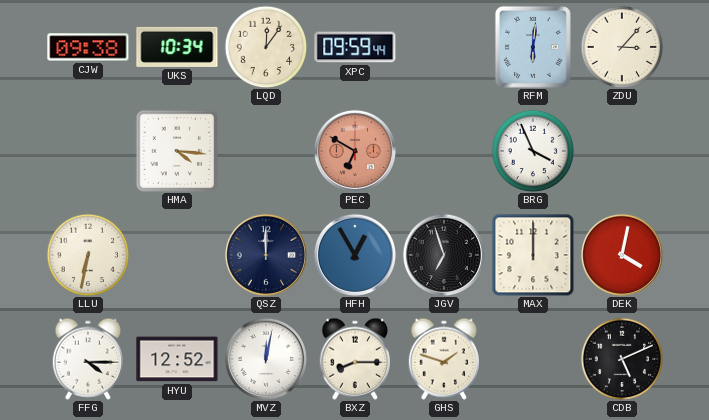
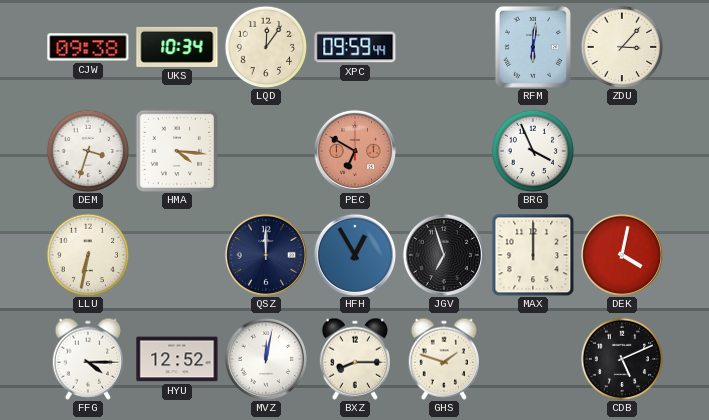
DEM: none -> 3:33 (88, 151)
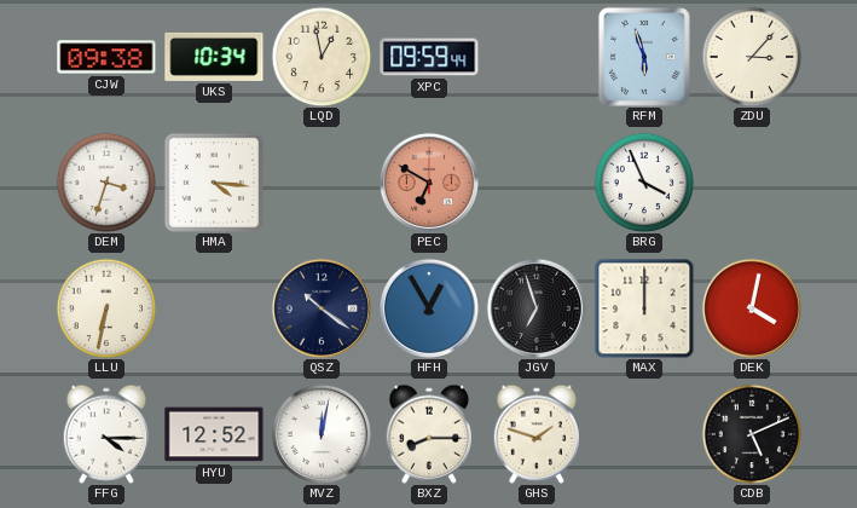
LQD: 12:06 -> 12:58 (322, 57)
RFM: 6:01 -> 5:57 (644, 57)
QSZ: 12:00 -> 10:21 (322, 308)
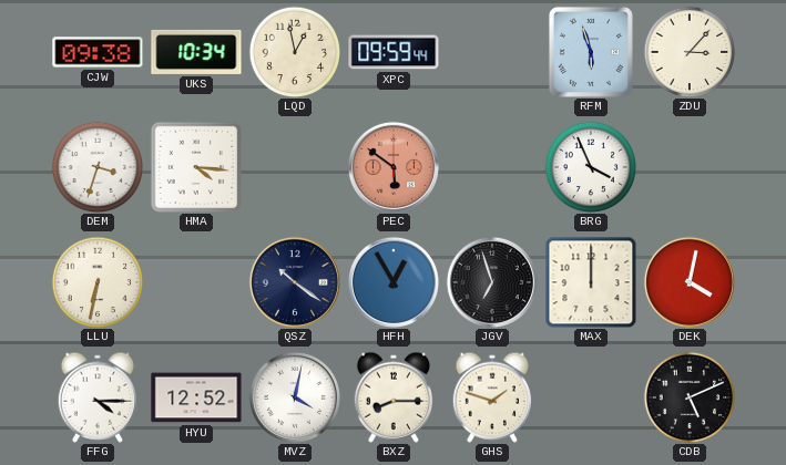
PEC: 6:50 -> 5:51 (394, 167)
MVZ: 12:02 -> 4:02 (295, 397)
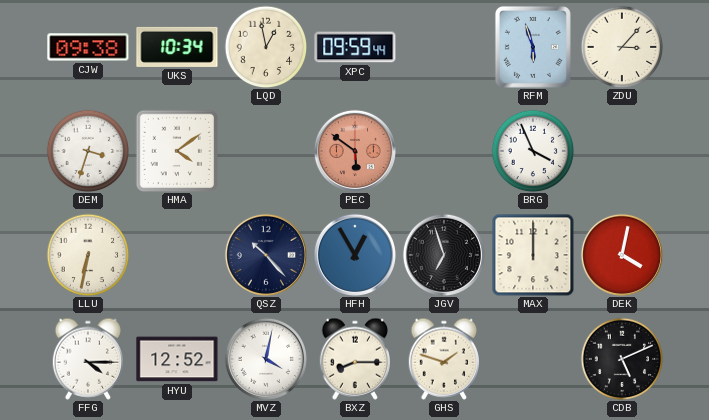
HMA: 4:16 -> 4:09 (176, 150)
QSZ: 10:21 -> 10:23 (266, 255)
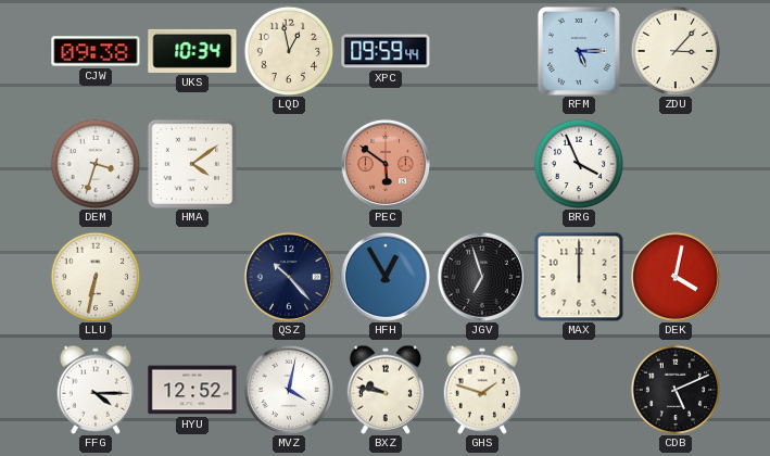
RFM: 5:57 -> 5:15 (579, 51)
BXZ: 8:15 -> 9:47 (384, 390)
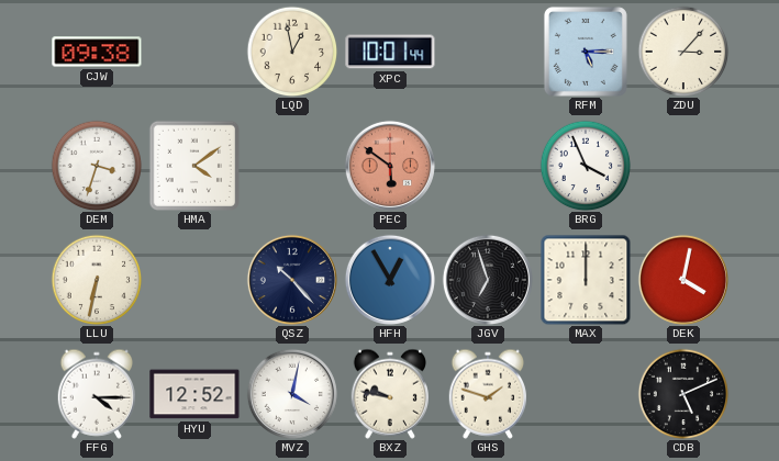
UKS: 10:34 -> none (192, 51)
XPC: 09:59 -> 10:01 (390, 52)
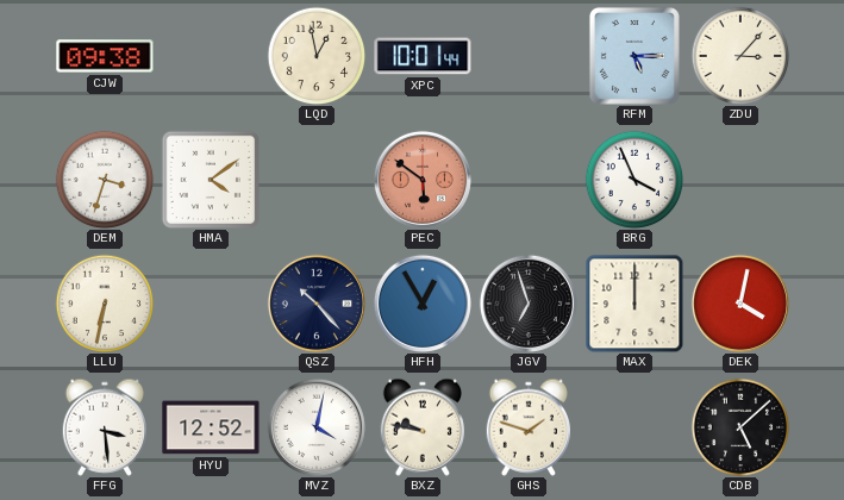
FFG: 4:15 -> 3:29 (104, 427)
CDB: 5:11 -> 5:08 (740, 427)
